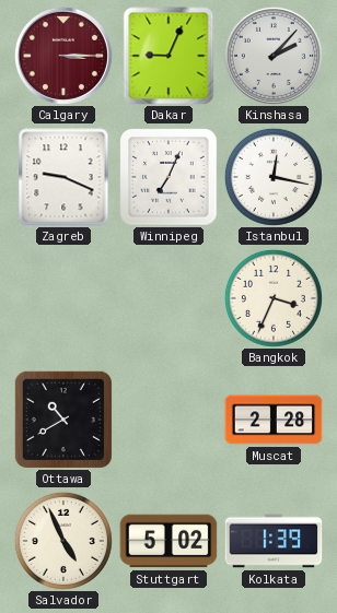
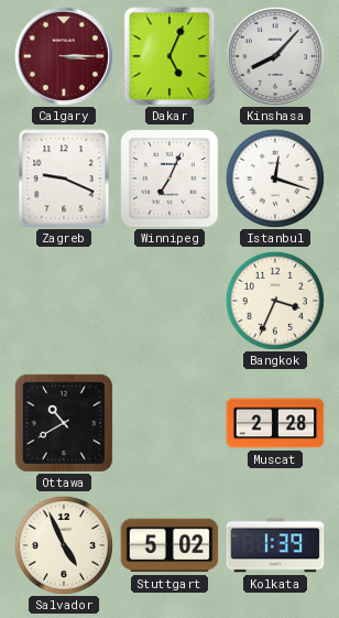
Dakar: 9:04 -> 5:04 (169, 56)
Kinshasa: 2:07 -> 8:07 (275, 56)
Istanbul: 12:17 -> 12:18 (275, 178)
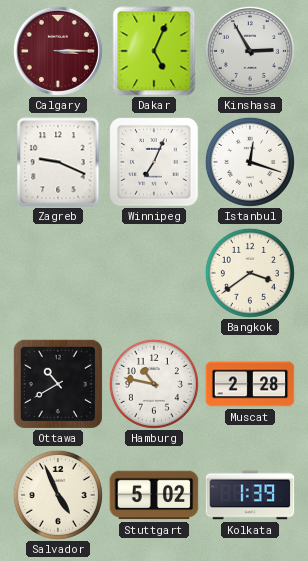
Kinshasa: 8:07 -> 2:55 (250, 51)
Bangkok: 3:34 -> 3:39 (250, 273)
Hamburg: none -> 10:47 (154, 384)
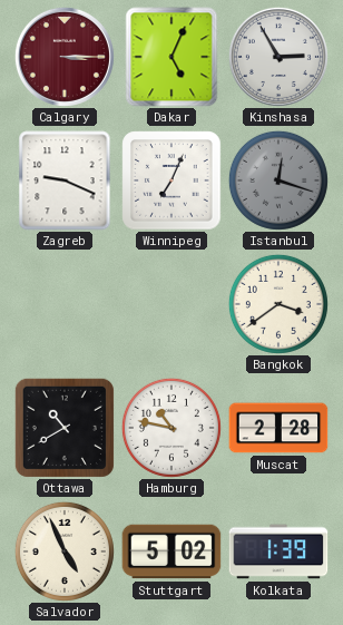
Istanbul dial: white -> grey (278, 180)
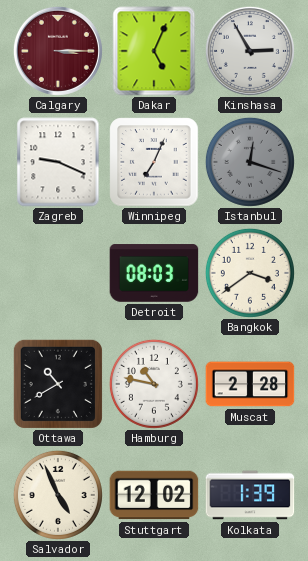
Detroit: none -> 08:03 (154, 273)
Stuttgart: 5:02 -> 12:02 (154, 495)
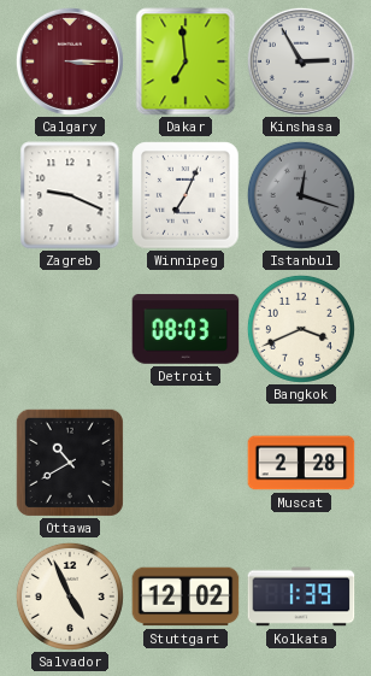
Dakar: 5:04 -> 6:59 (185, 61)
Bangkok: 3:39 -> 3:41 (301, 329)
Hamburg: 10:47 -> none (154, 384)
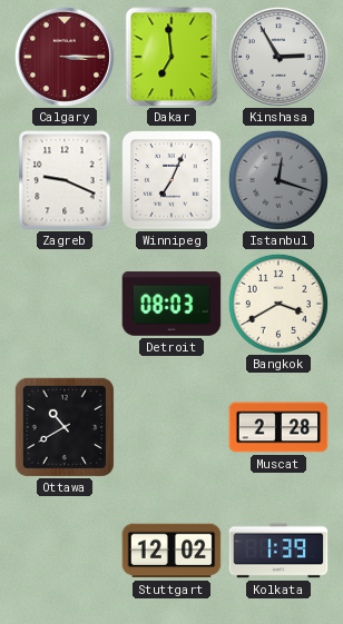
Bangkok: 3:41 -> 3:40 (278, 304)
Salvador: 4:56 -> none (70, 596)
